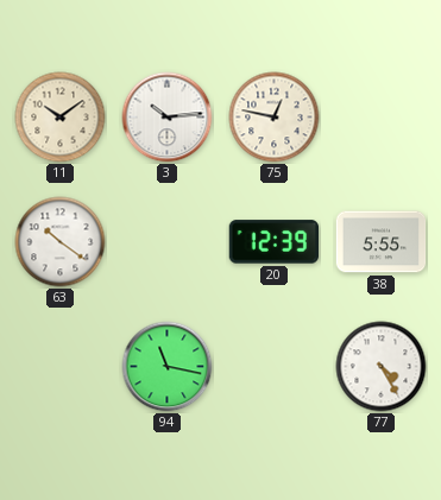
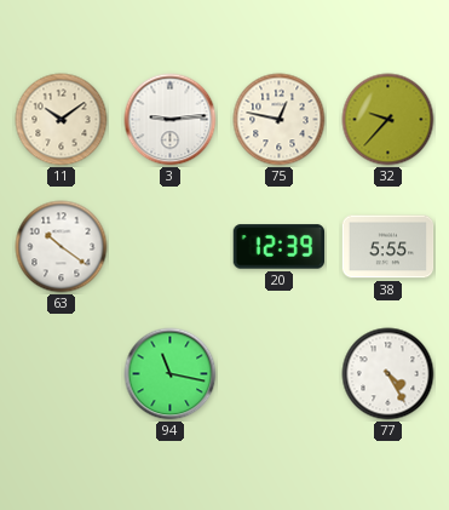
3: 10:14 -> 9:14 (171, 120)
32: none -> 9:37 (388, 120)
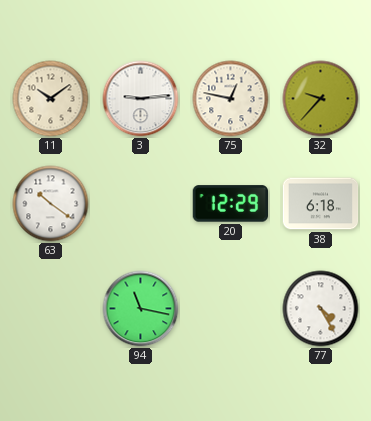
20: 12:39 -> 12:29 (231, 204)
38: 5:55 -> 6:18 (321, 204)
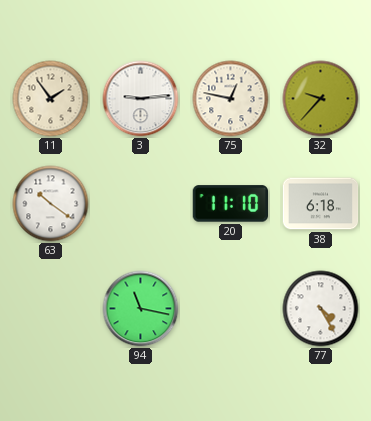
11: 10:09 -> 1:54 (51, 99)
20: 12:29 -> 11:10 (231, 204)
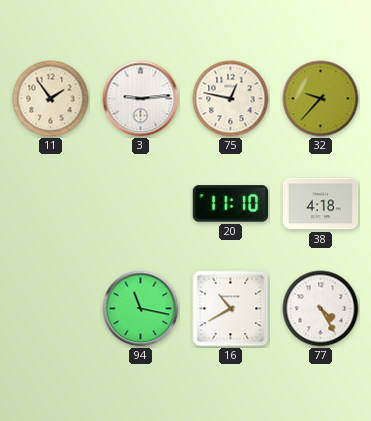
63: 10:21 -> none (51, 204)
38: 6:18 -> 4:18 (321, 204)
16: none -> 10:40 (231, 309)
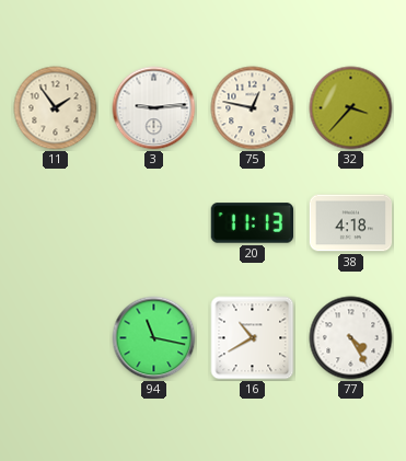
32: 9:37 -> 3:37 (351, 108)
20: 11:10 -> 11:13 (253, 223)
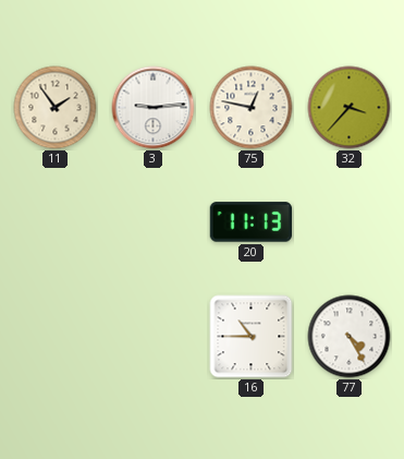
38: 4:18 -> none (351, 223)
94: 11:17 -> none (154, 338)
16: 10:40 -> 10:45 (252, 337)
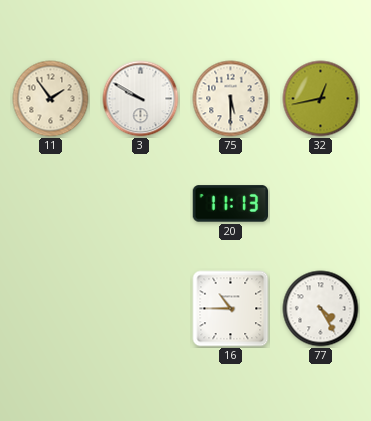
3: 9:14 -> 9:50 (141, 99)
75: 12:47 -> 5:30 (231, 99)
32: 3:37 -> 12:43 (321, 99)
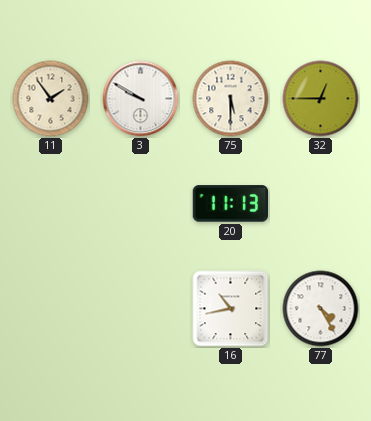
32: 12:43 -> 12:45 (321, 99)
16: 10:45 -> 10:43 (231, 309)
